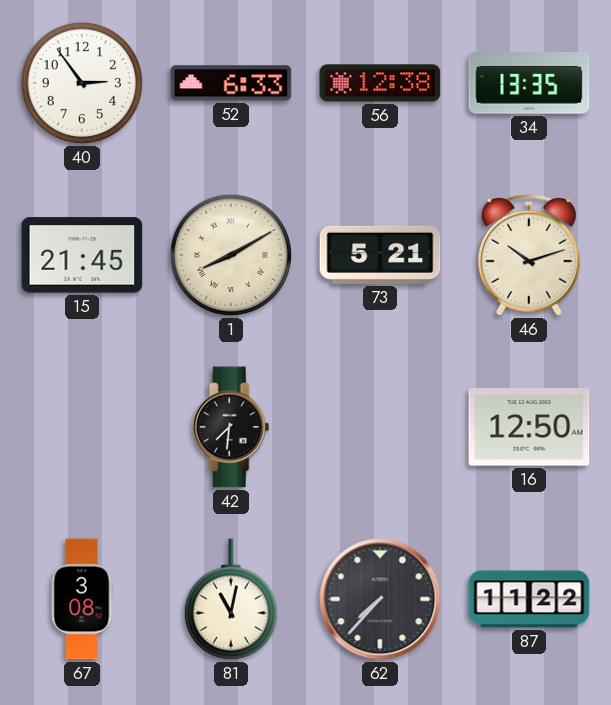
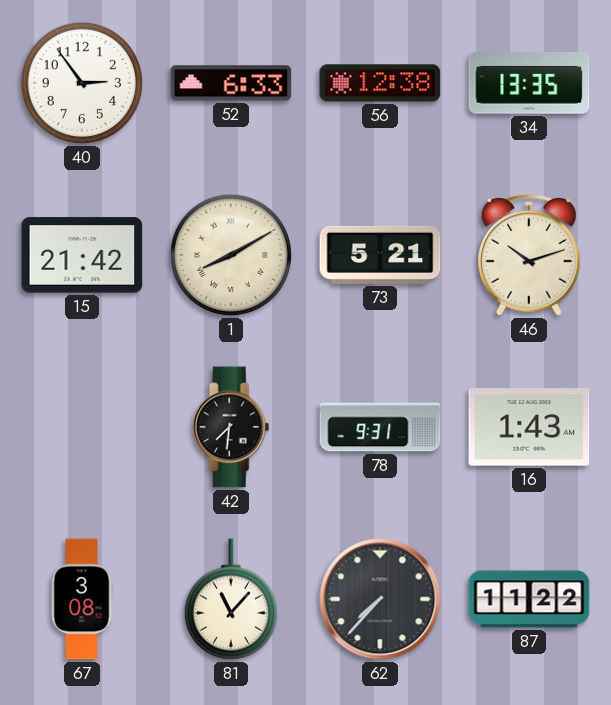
15: 21:45 -> 21:42 (82, 255)
78: none -> 9:31 (380, 427)
16: 12:50 -> 1:43 (529, 427)
81: 11:02 -> 11:07 (231, 599)
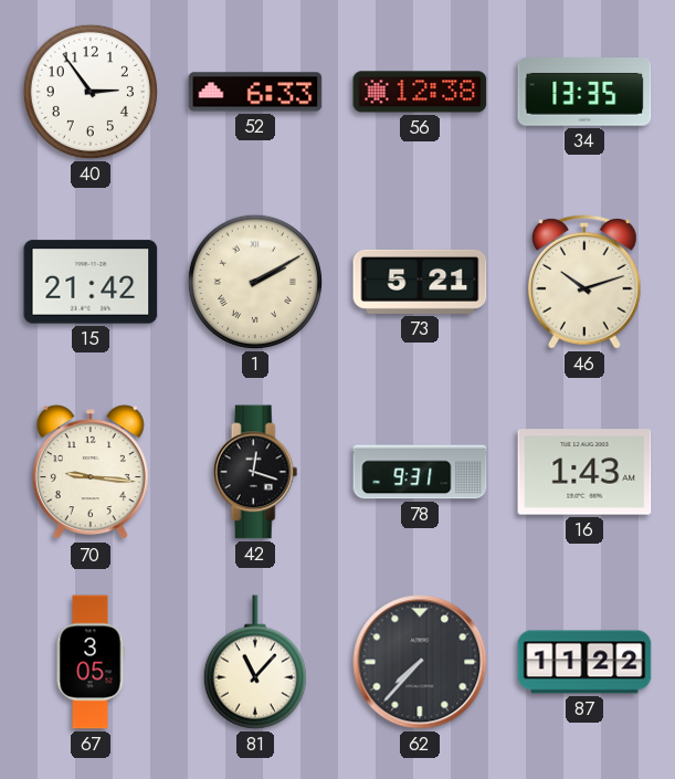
1: 8:10 -> 2:10 (255, 282)
70: none -> 9:16 (91, 473)
42: 7:31 -> 12:18 (255, 472)
67: 3:08 -> 3:05 (91, 662)
